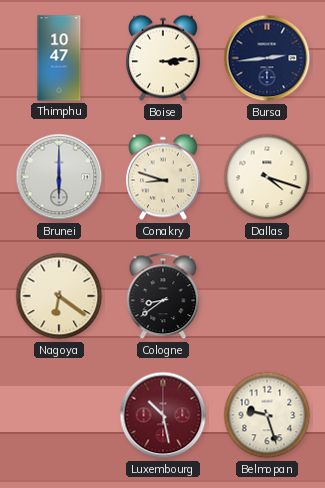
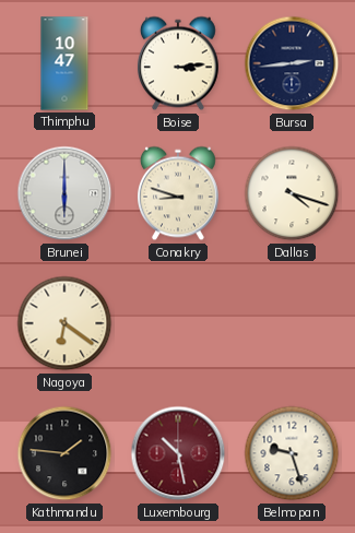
Cologne: 8:39 -> none (163, 296)
Kathmandu: none -> 1:46 (64, 453)
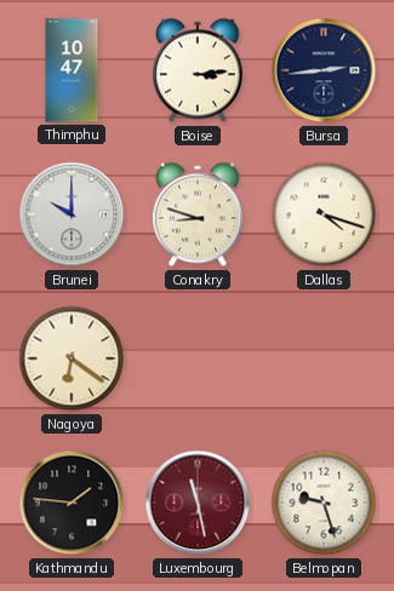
Brunei: 6:00 -> 10:00 (72, 214)
Luxembourg: 10:28 -> 11:28 (198, 503)
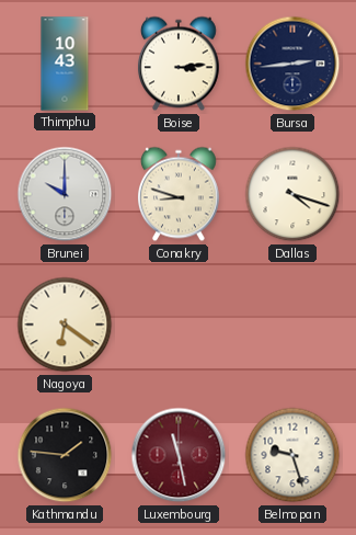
Thimphu: 10:47 -> 10:43 (65, 64)
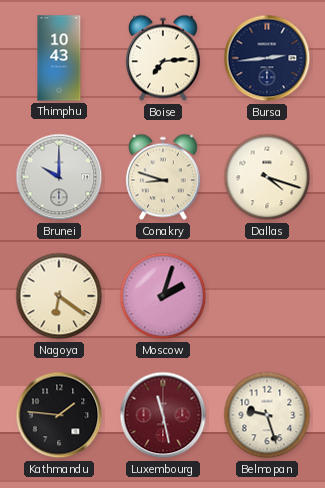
Boise: 3:14 -> 7:14 (163, 58)
Moscow: none -> 2:03 (163, 296)
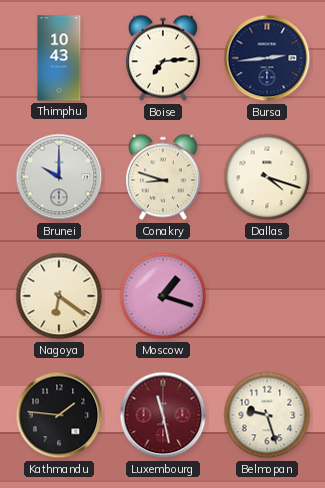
Moscow: 2:03 -> 1:18 (163, 296)
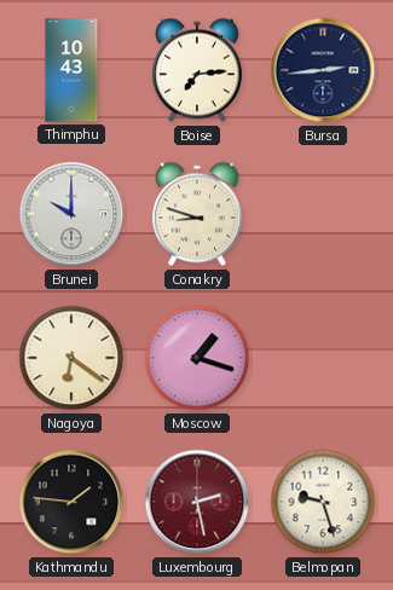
Dallas: 4:18 -> none (267, 177)
Luxembourg: 11:28 -> 2:28 (197, 502)
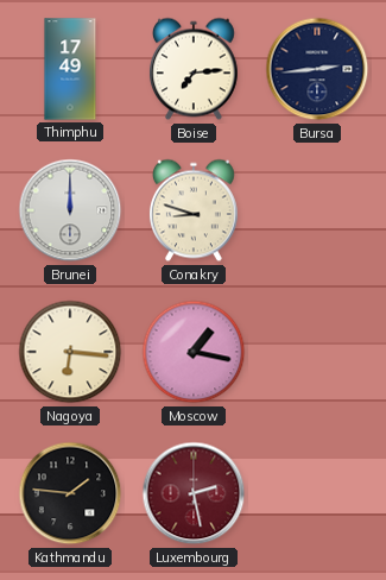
Thimphu: 10:43 -> 17:49 (70, 69)
Brunei: 10:00 -> 12:00 (70, 210)
Nagoya: 6:21 -> 6:16 (70, 352)
Moscow: 1:18 -> 1:17 (194, 352)
Belmopan: 9:27 -> none (323, 502)
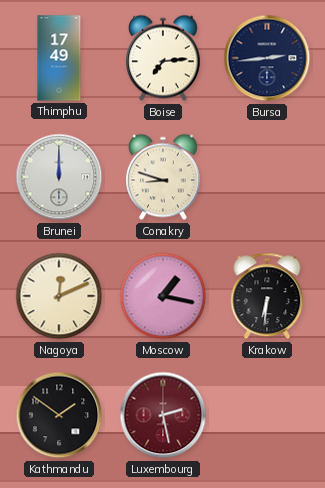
Nagoya: 6:16 -> 12:11 (59, 296)
Krakow: none -> 6:31 (267, 296)
Kathmandu: 1:46 -> 1:51 (59, 415)
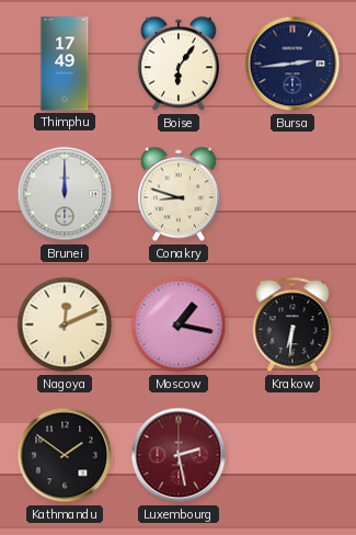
Boise: 7:14 -> 6:06 (179, 64)
